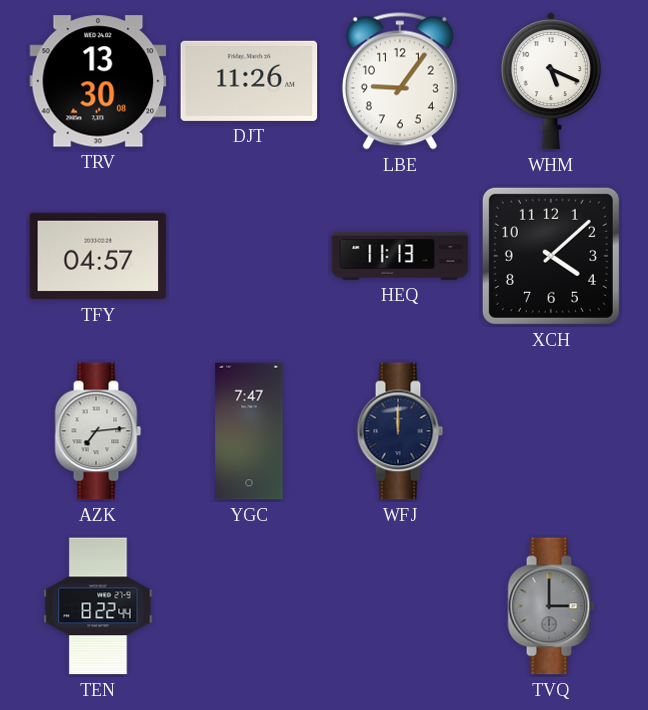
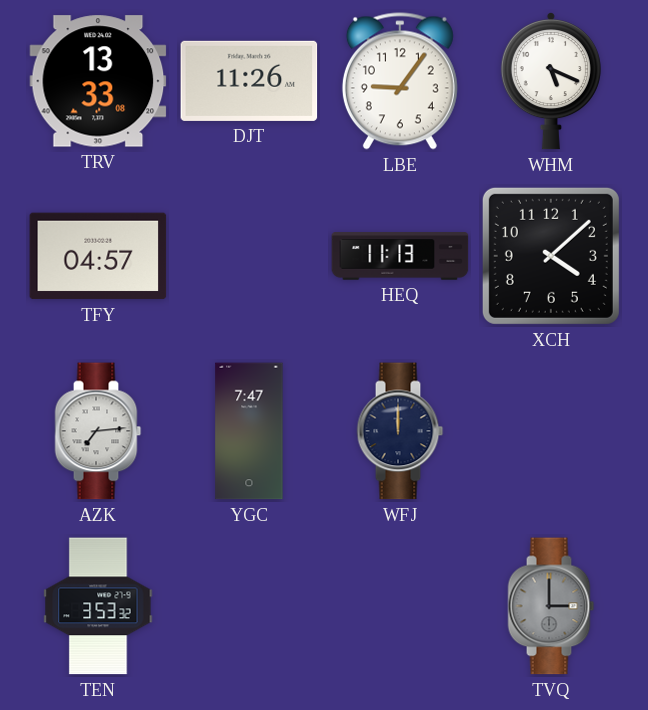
TRV: 13:30 -> 13:33 (98, 81)
TEN: 8:22 -> 3:53 (98, 606)
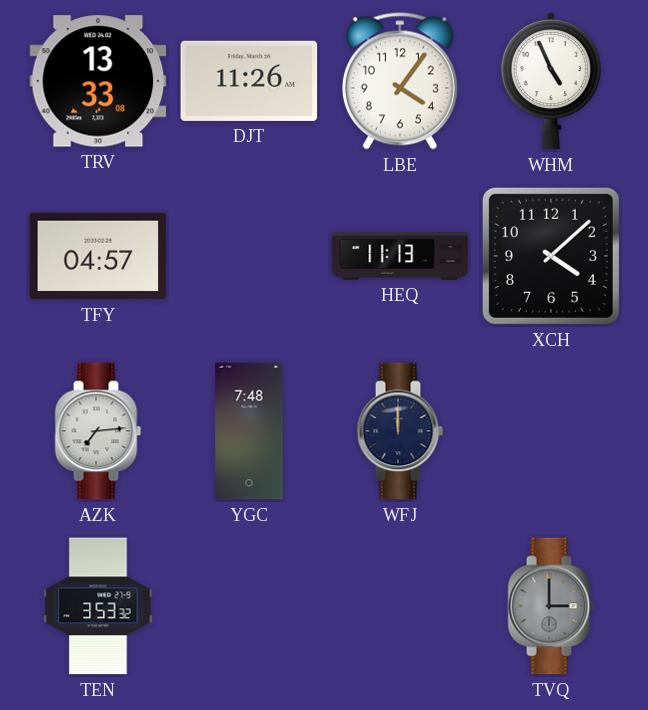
LBE: 9:06 -> 4:06 (400, 81)
WHM: 5:19 -> 4:56 (551, 82)
YGC: 7:47 -> 7:48 (249, 431)
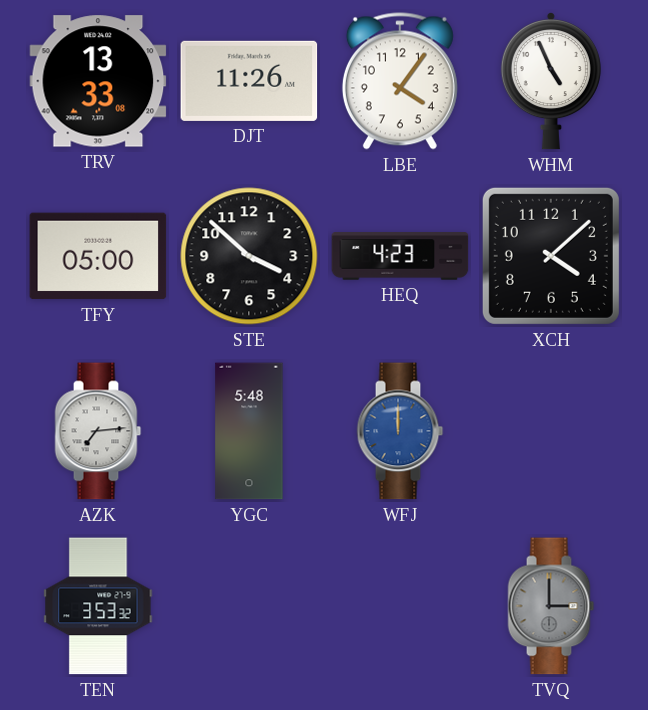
TFY: 04:57 -> 05:00 (98, 256)
STE: none -> 3:52 (249, 256)
HEQ: 11:13 -> 4:23 (400, 256)
YGC: 7:48 -> 5:48 (249, 431)
WFJ dial: navy -> blue (400, 431)
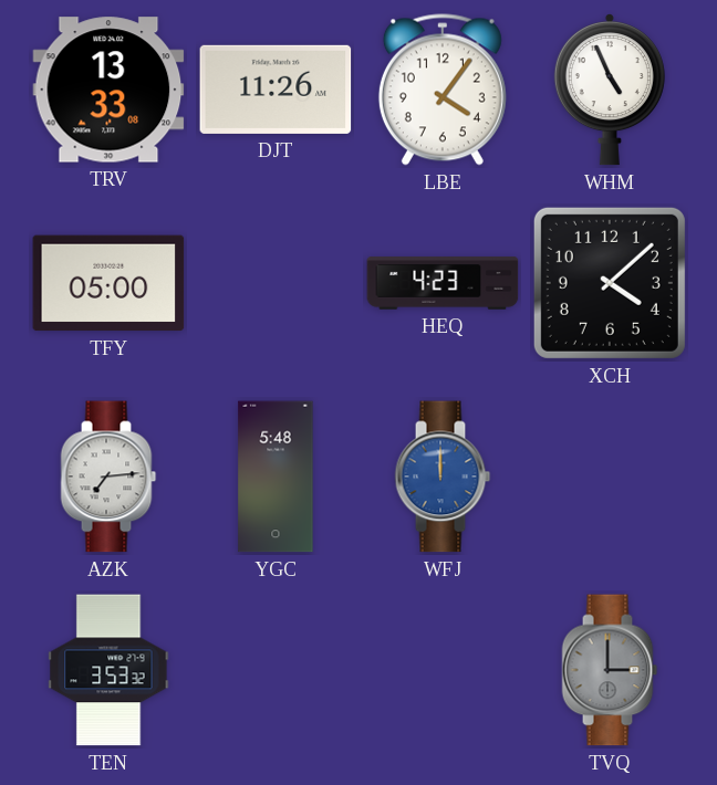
STE: 3:52 -> none (249, 256)
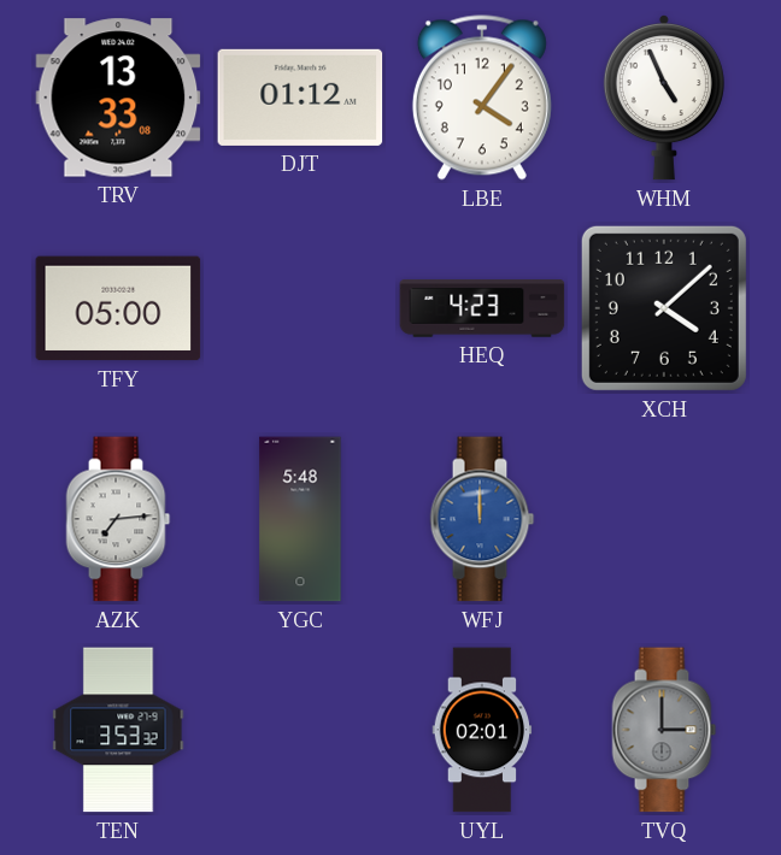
DJT: 11:26 -> 01:12 (300, 98)
UYL: none -> 02:01 (482, 730)
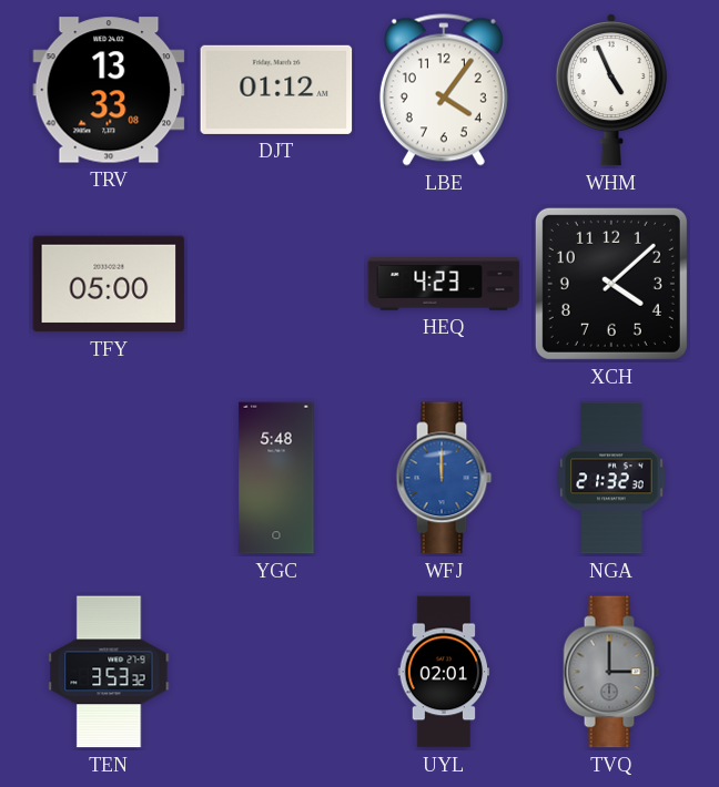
AZK: 7:14 -> none (118, 519)
NGA: none -> 21:32 (611, 478)
